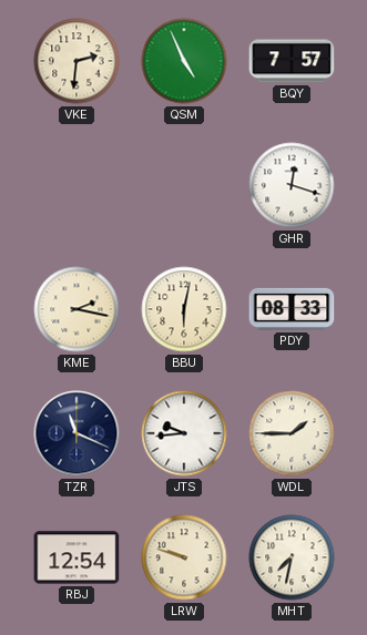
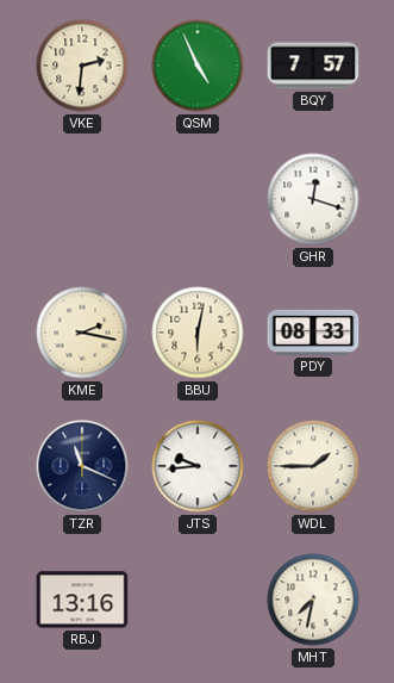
RBJ: 12:54 -> 13:16 (82, 600)
LRW: 9:48 -> none (184, 557)
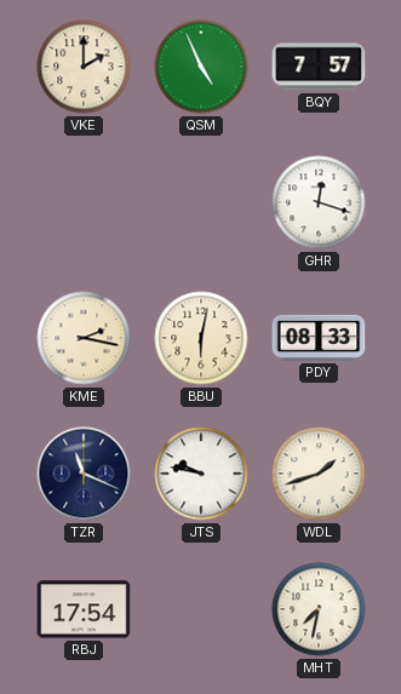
VKE: 2:31 -> 2:00 (84, 67)
JTS: 9:44 -> 9:47 (201, 474)
WDL: 1:45 -> 1:42 (319, 474)
RBJ: 13:16 -> 17:54 (84, 609)
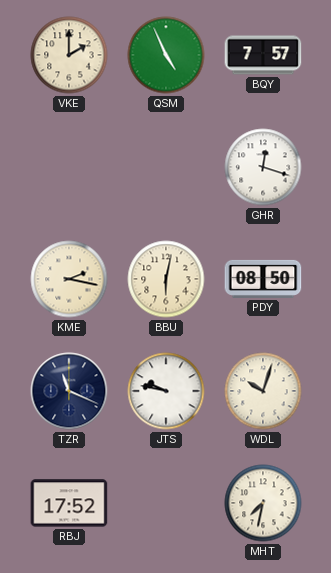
PDY: 08:33 -> 08:50 (263, 279)
WDL: 1:42 -> 10:03 (263, 391)
RBJ: 17:54 -> 17:52 (69, 503)
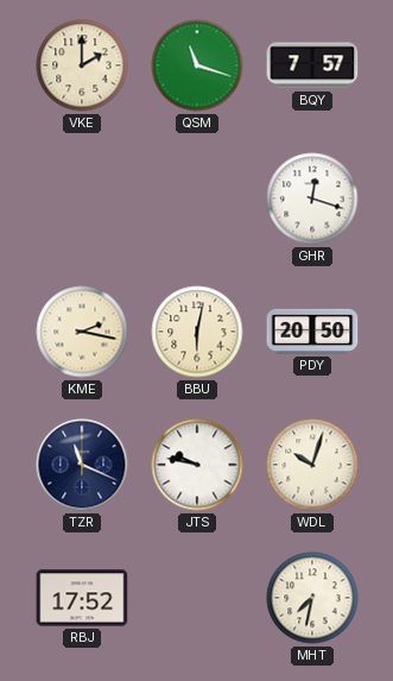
QSM: 4:56 -> 11:18 (197, 65)
PDY: 08:50 -> 20:50 (312, 332)
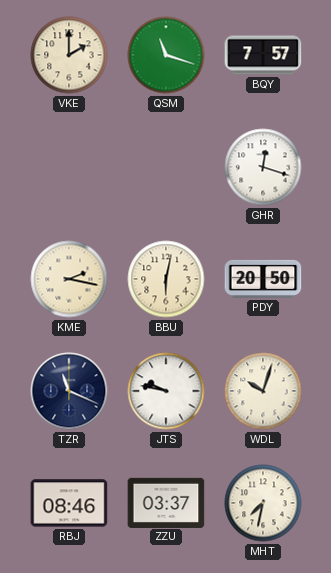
RBJ: 17:52 -> 08:46 (69, 503)
ZZU: none -> 03:37 (166, 502)
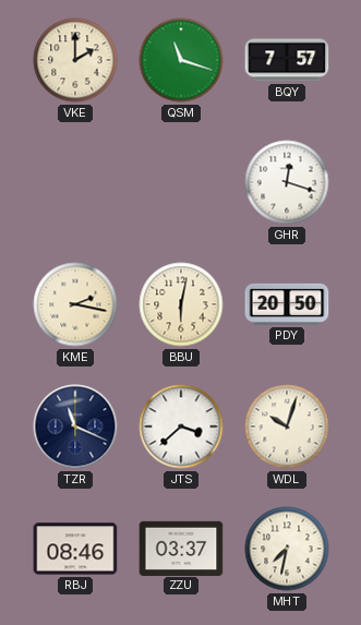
JTS: 9:47 -> 3:38 (181, 426)
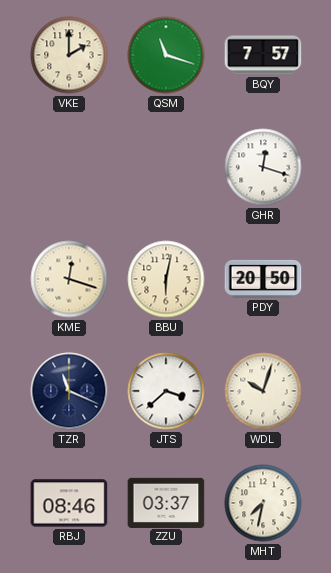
KME: 2:17 -> 12:18 (69, 279)
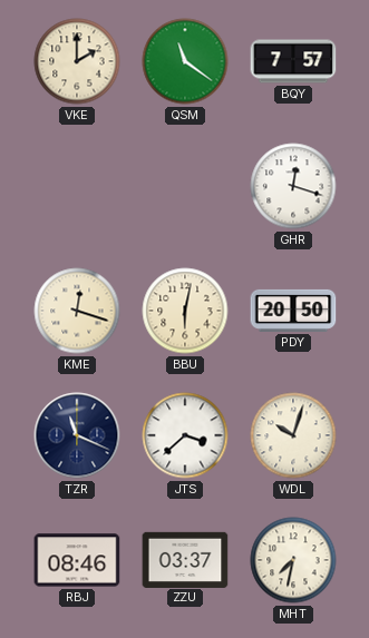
QSM: 11:18 -> 11:21 (185, 61)
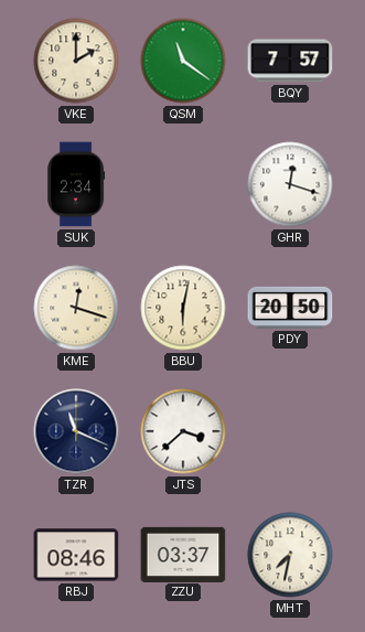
SUK: none -> 2:34 (77, 184)
WDL: 10:03 -> none (293, 435)
